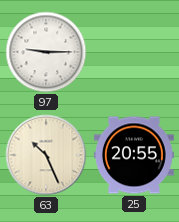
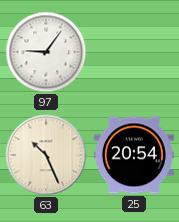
97: 9:15 -> 9:06 (46, 52)
25: 20:55 -> 20:54 (134, 155)
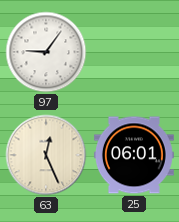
63: 10:26 -> 12:26 (46, 155)
25: 20:54 -> 06:01 (134, 155)
